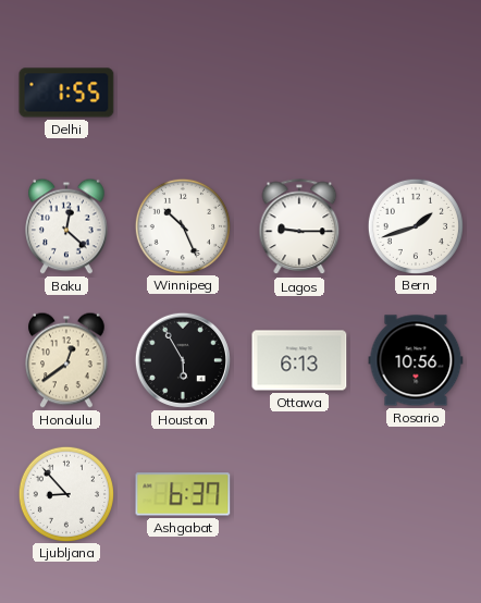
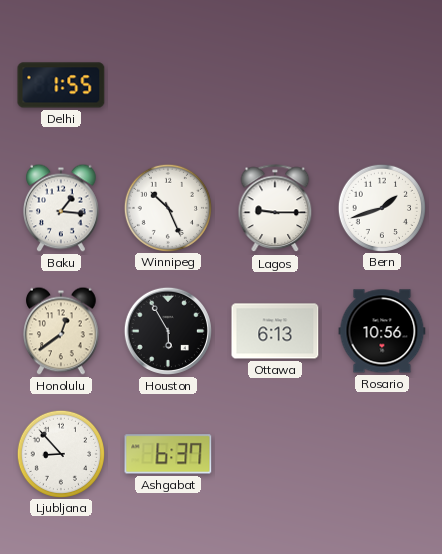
Baku: 12:22 -> 1:16 (62, 208)
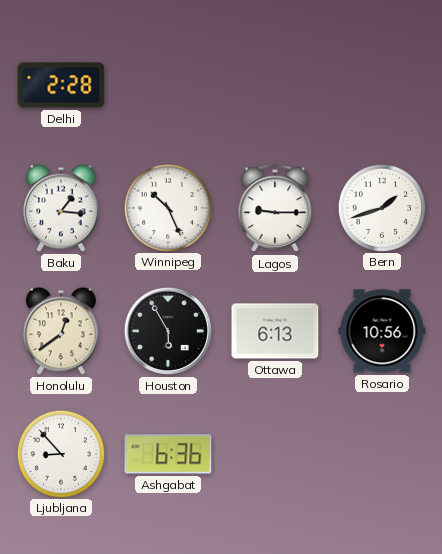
Delhi: 1:55 -> 2:28 (61, 85)
Ashgabat: 6:37 -> 6:36 (168, 454)
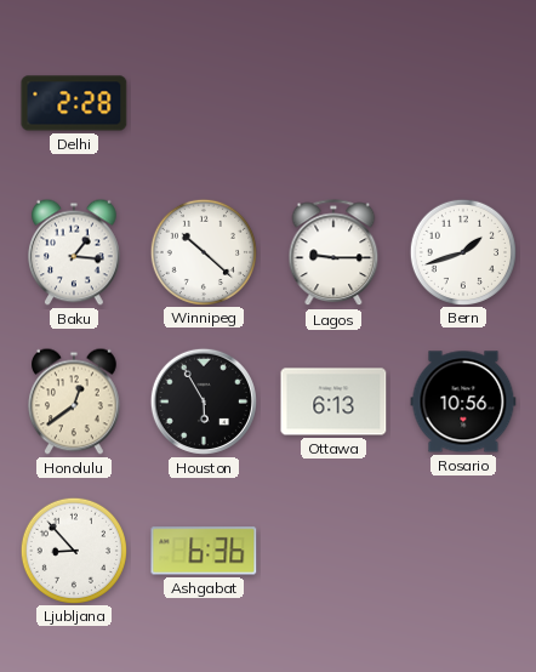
Winnipeg: 10:26 -> 10:22 (203, 251)
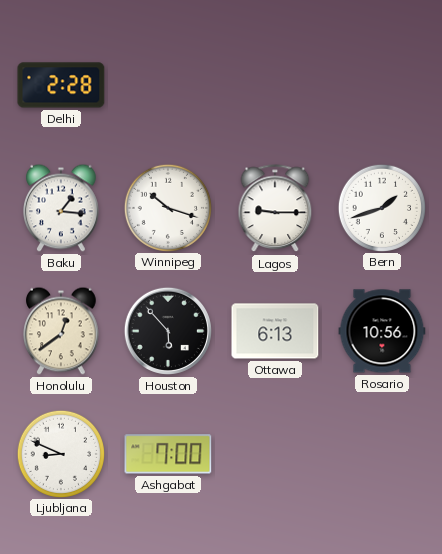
Winnipeg: 10:22 -> 10:18 (167, 207)
Houston: 5:55 -> 5:53 (168, 331)
Ljubljana: 8:53 -> 8:49 (60, 453)
Ashgabat: 6:36 -> 7:00 (168, 454)
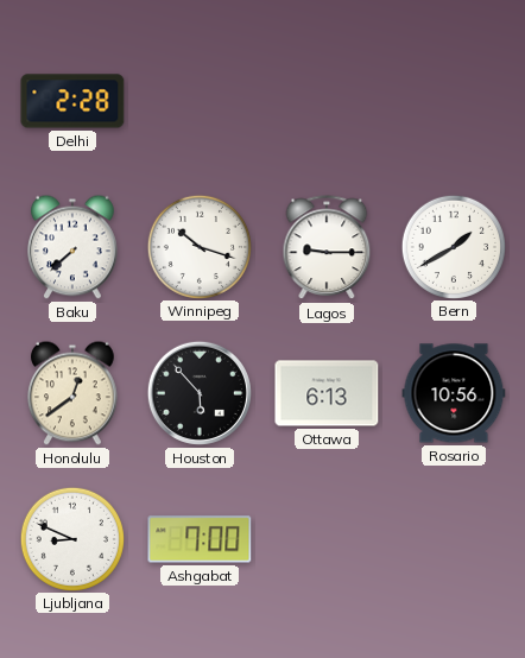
Baku: 1:16 -> 7:38 (74, 247)
Bern: 1:42 -> 1:40 (453, 246)
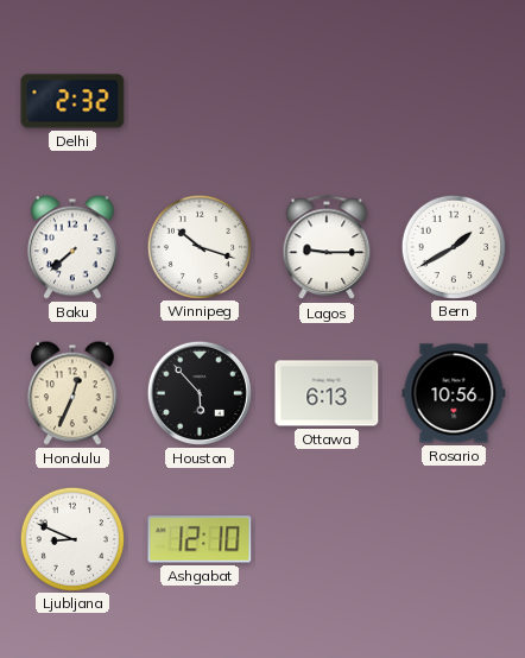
Delhi: 2:28 -> 2:32 (72, 101)
Honolulu: 12:39 -> 12:34 (74, 393)
Ashgabat: 7:00 -> 12:10 (200, 539)
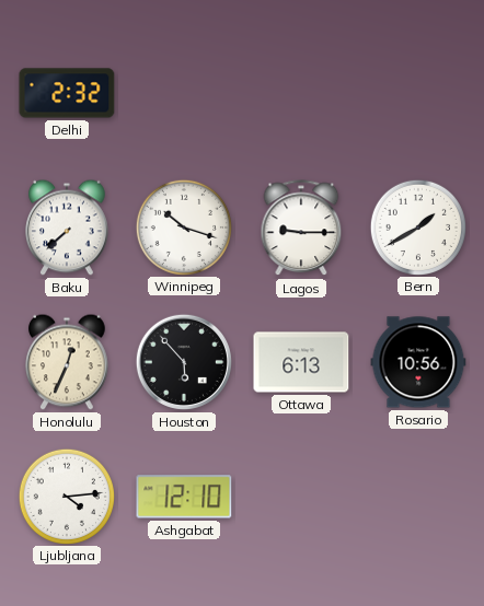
Ljubljana: 8:49 -> 4:14 (66, 496)
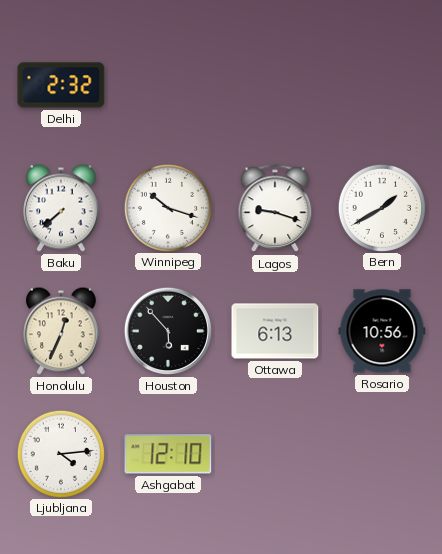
Lagos: 9:15 -> 9:18 (275, 209)
